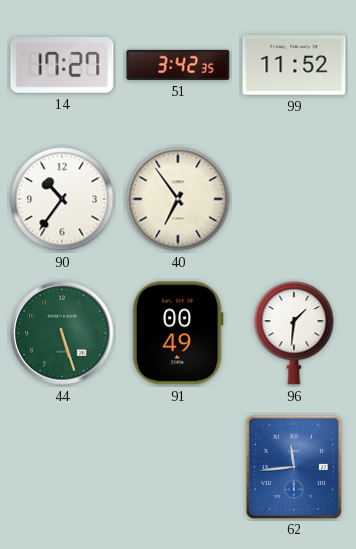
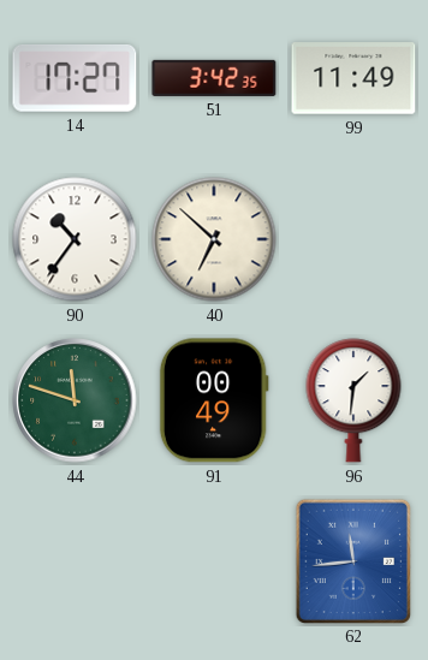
99: 11:52 -> 11:49 (353, 78)
40: 6:54 -> 6:52 (214, 239)
44: 5:27 -> 11:48 (75, 400)
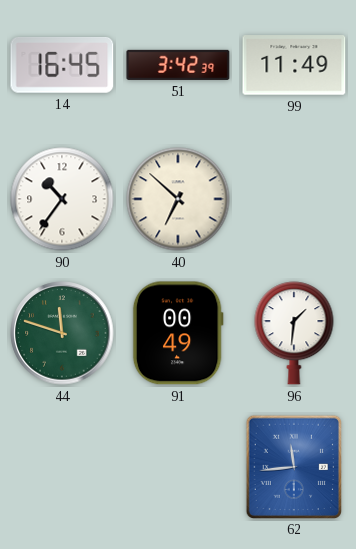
14: 17:27 -> 16:45 (62, 66)
51: 3:42:35 -> 3:42:39 (178, 65)
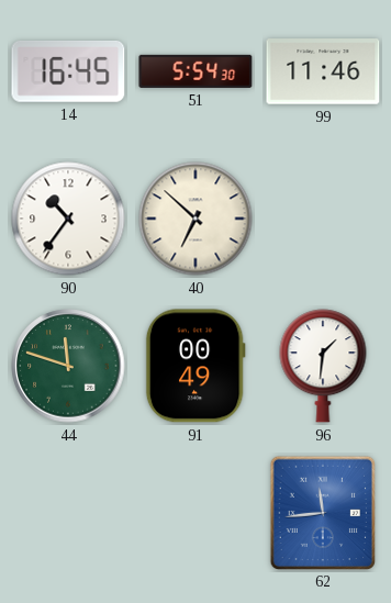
51: 3:42 -> 5:54 (195, 71)
99: 11:49 -> 11:46 (323, 71)
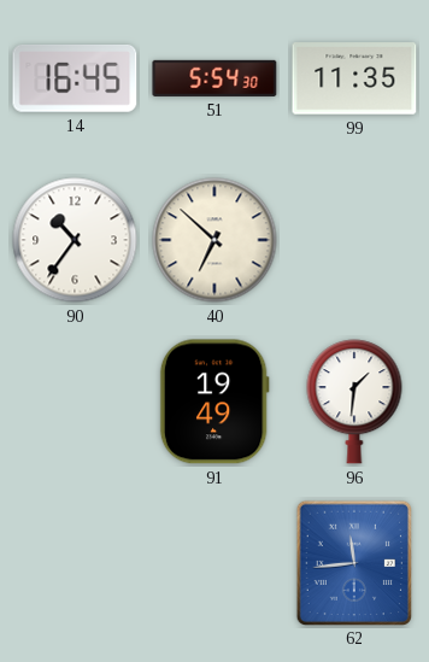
99: 11:46 -> 11:35 (354, 78)
44: 11:48 -> none (68, 366)
91: 00:49 -> 19:49 (214, 402)
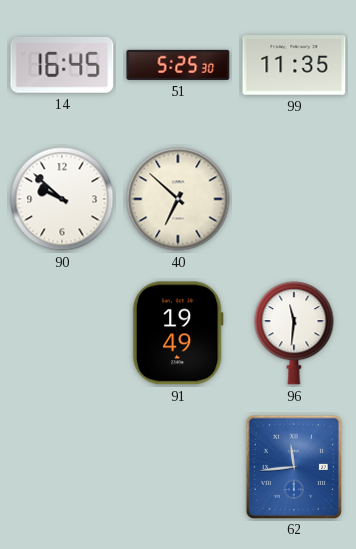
51: 5:54 -> 5:25 (178, 65)
90: 10:36 -> 9:52 (62, 199)
96: 1:31 -> 11:31 (294, 333)
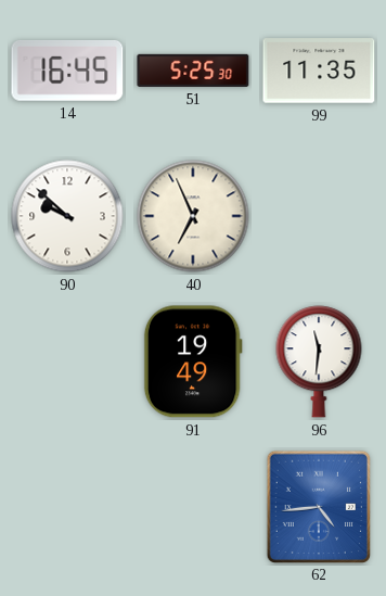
40: 6:52 -> 6:56 (193, 216)
62: 11:44 -> 4:44 (318, 506)
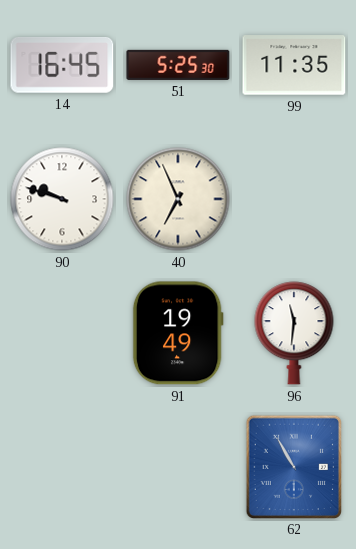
90: 9:52 -> 9:48 (62, 199)
62: 4:44 -> 10:55 (293, 466)
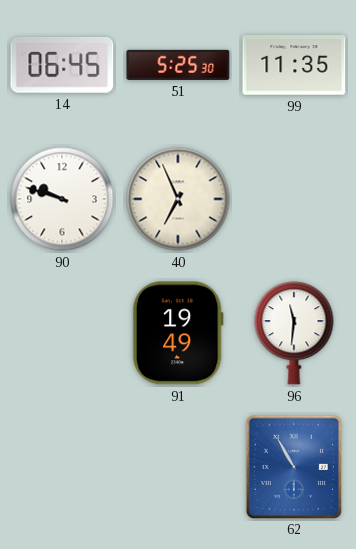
14: 16:45 -> 06:45 (62, 66)
